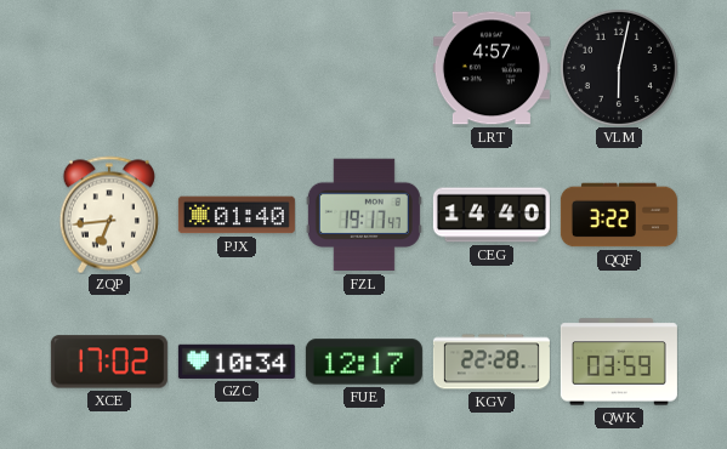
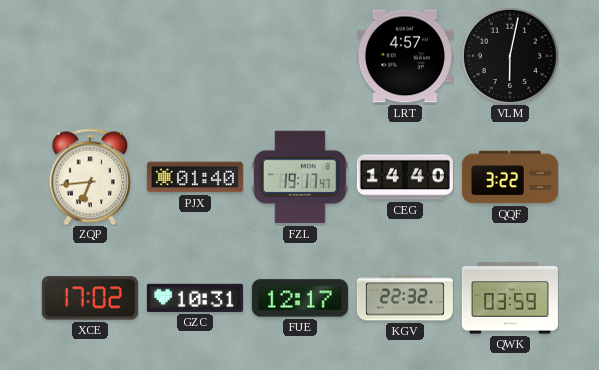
GZC: 10:34 -> 10:31 (195, 298)
KGV: 22:28 -> 22:32 (405, 298)
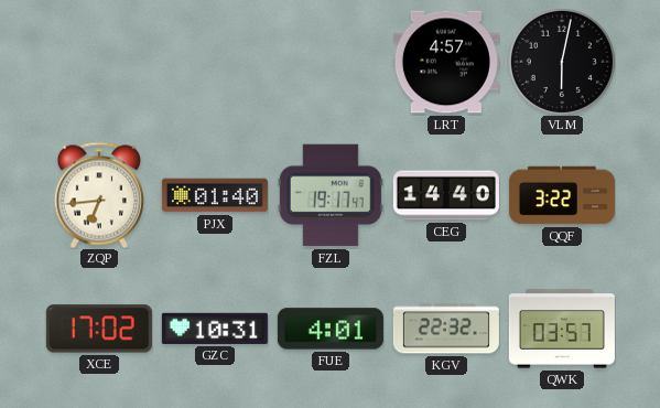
FUE: 12:17 -> 4:01 (331, 329)
QWK: 03:59 -> 03:57 (562, 329)
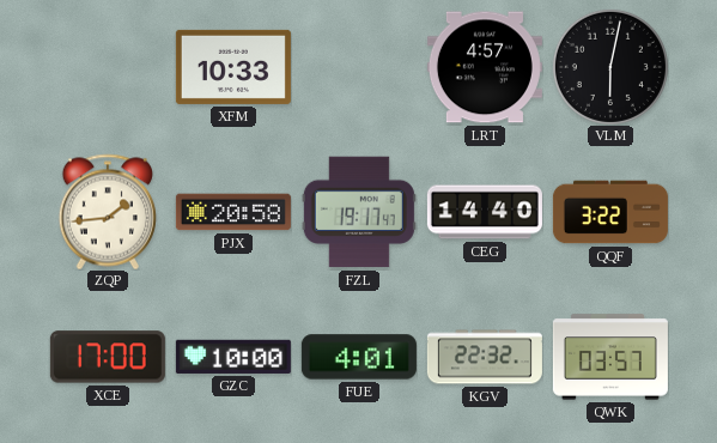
XFM: none -> 10:33 (233, 67)
ZQP: 6:44 -> 1:44 (108, 212)
PJX: 01:40 -> 20:58 (233, 212)
XCE: 17:02 -> 17:00 (108, 357)
GZC: 10:31 -> 10:00 (233, 357)
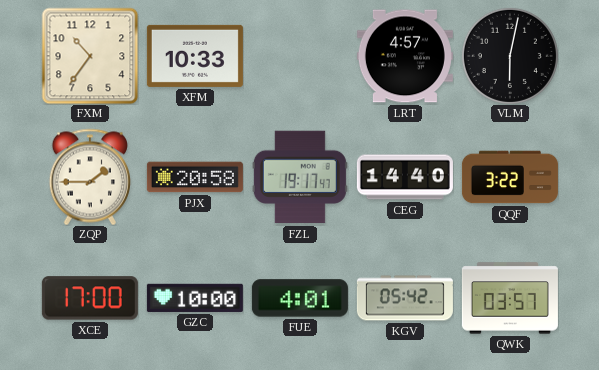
FXM: none -> 10:36 (90, 56)
ZQP: 1:44 -> 1:45 (90, 177)
KGV: 22:32 -> 05:42 (405, 298)
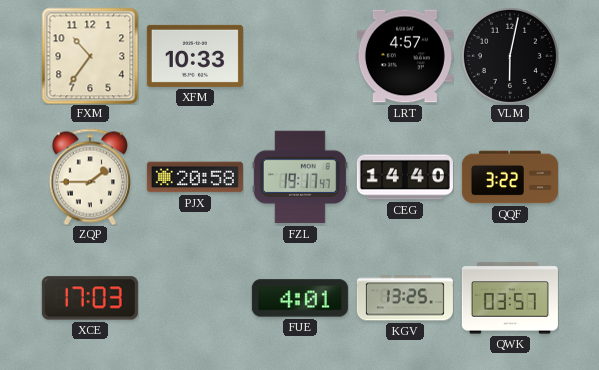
XCE: 17:00 -> 17:03 (90, 298)
GZC: 10:00 -> none (195, 298)
KGV: 05:42 -> 13:25 (405, 298)
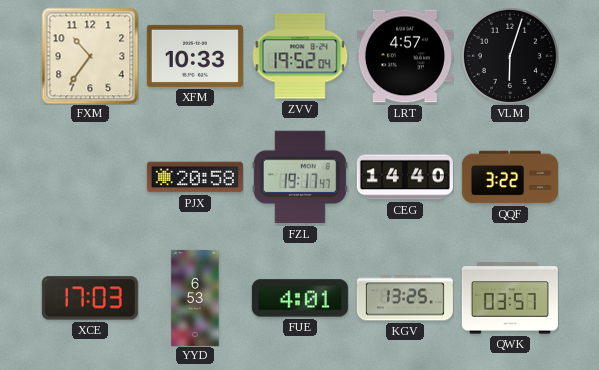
ZVV: none -> 19:52 (300, 56)
VLM: 6:02 -> 6:03 (510, 56)
ZQP: 1:45 -> none (90, 177)
YYD: none -> 6:53 (195, 298)
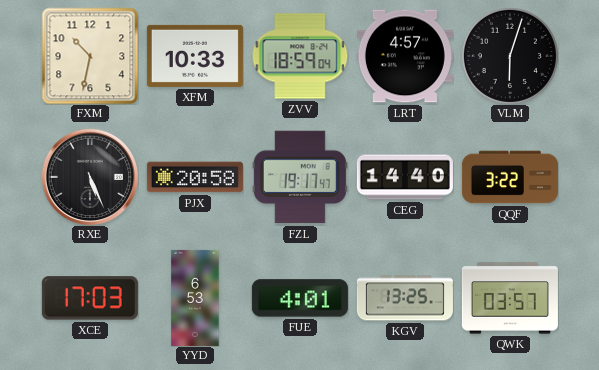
FXM: 10:36 -> 10:32 (90, 56)
ZVV: 19:52 -> 18:59 (300, 56)
RXE: none -> 5:26 (90, 177)
